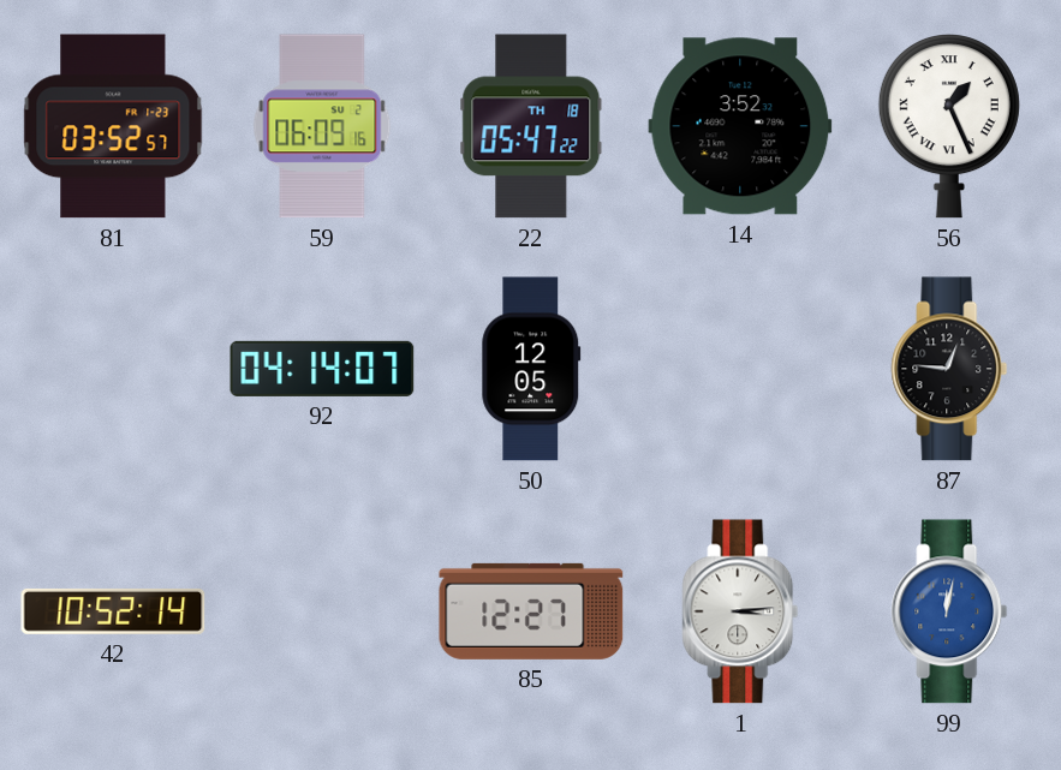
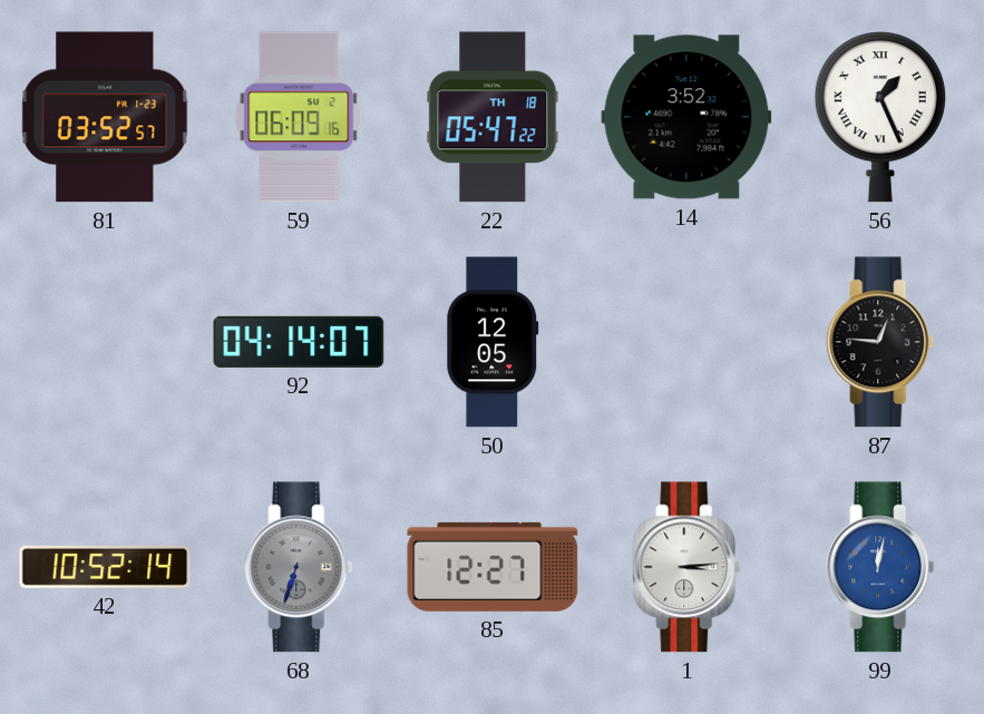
68: none -> 6:33 (299, 567)
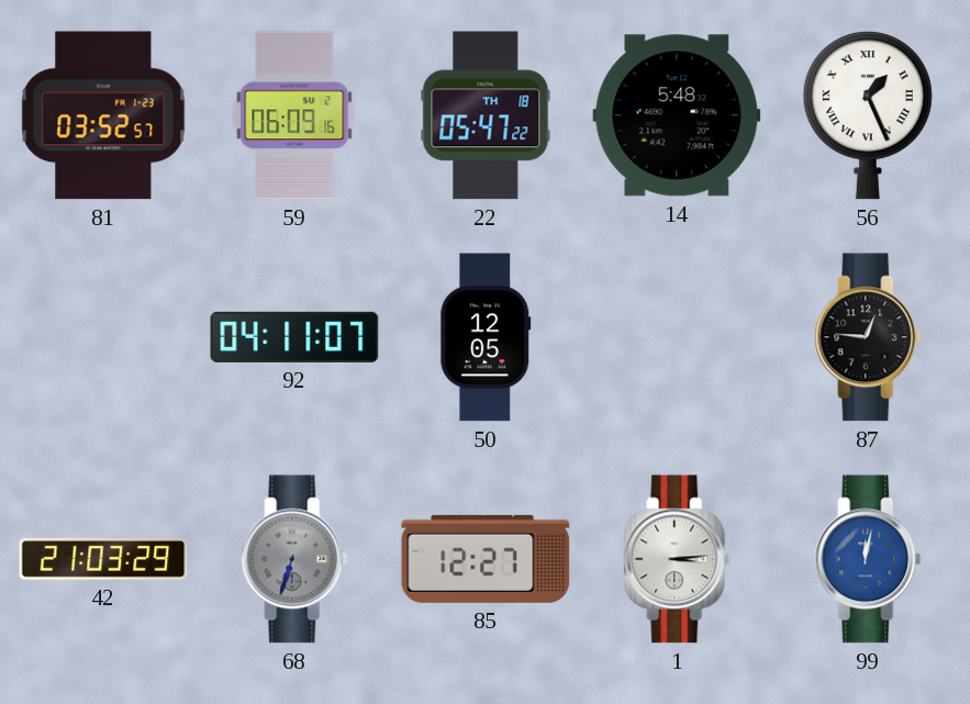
14: 3:52 -> 5:48 (677, 115)
92: 04:14 -> 04:11 (294, 337)
42: 10:52 -> 21:03 (103, 559)
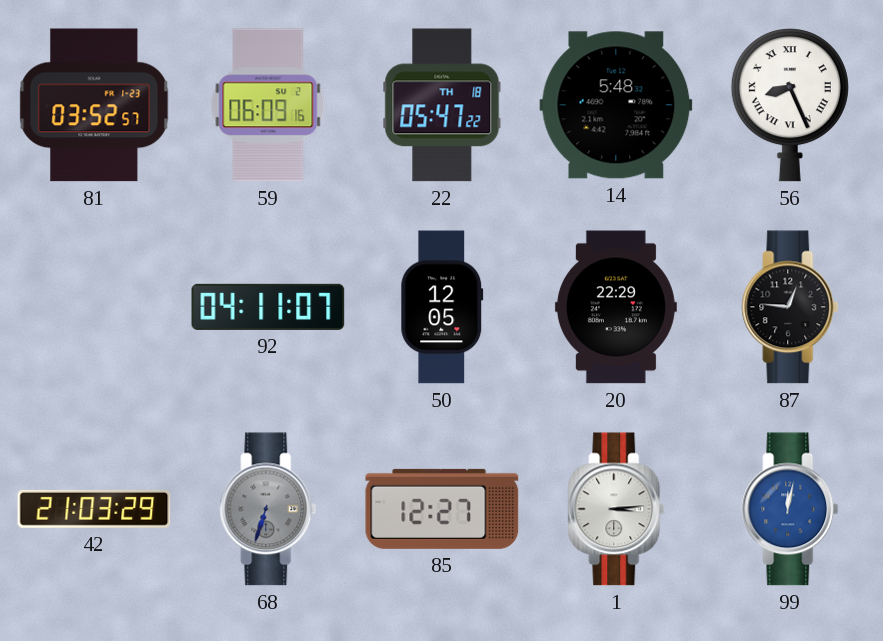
56: 1:26 -> 8:26 (790, 106)
20: none -> 22:29 (616, 307)
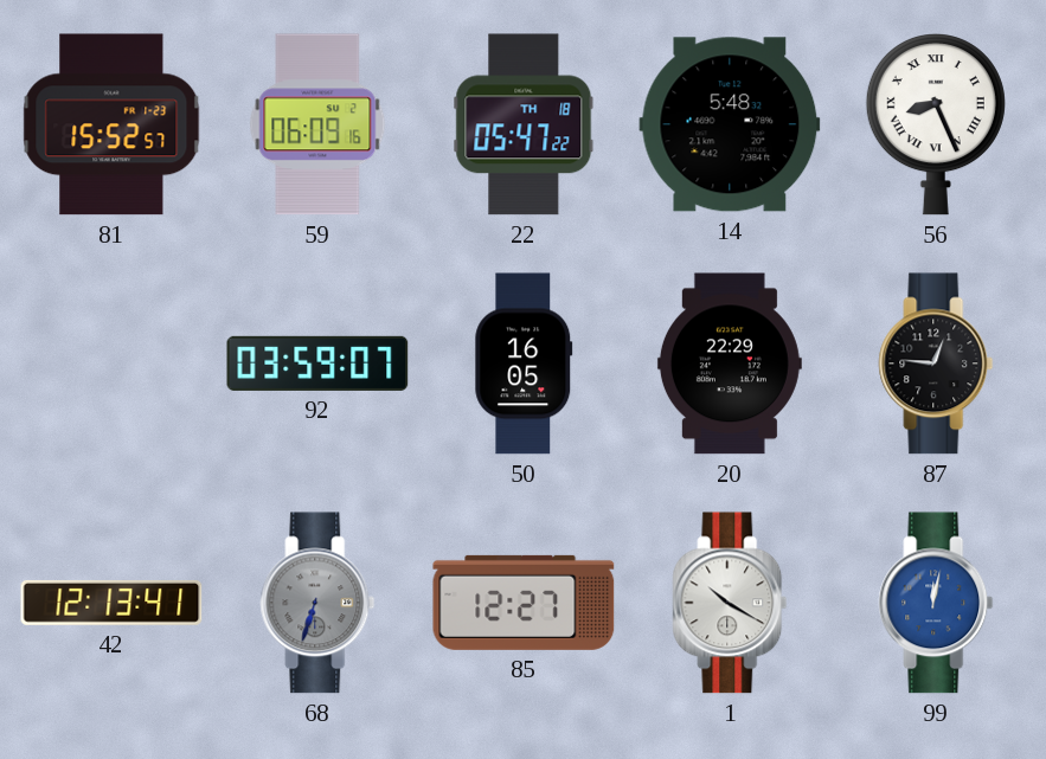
81: 03:52 -> 15:52 (111, 124)
92: 04:11 -> 03:59 (317, 364)
50: 12:05 -> 16:05 (524, 364)
42: 21:03 -> 12:13 (111, 603)
1: 3:14 -> 10:20 (730, 603)
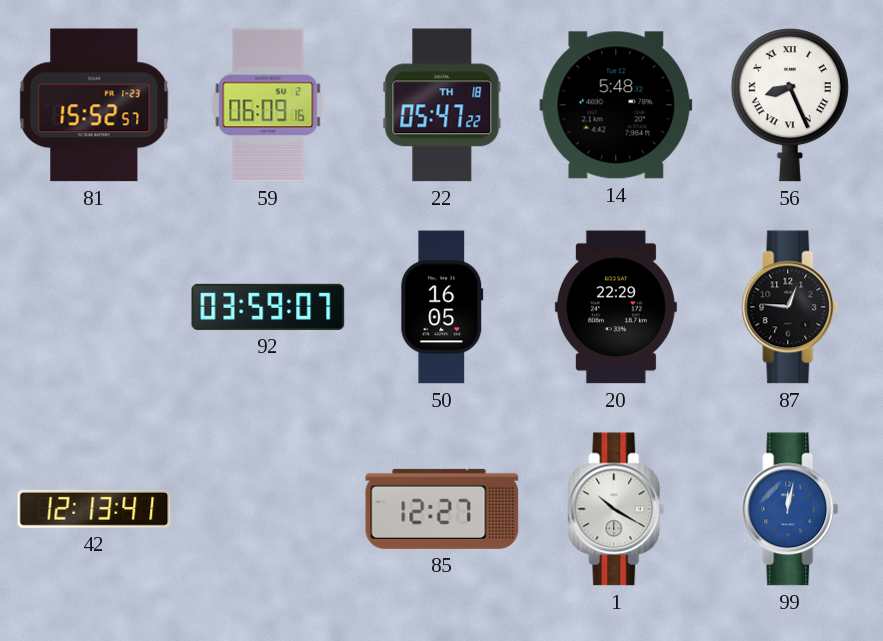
68: 6:33 -> none (317, 603)
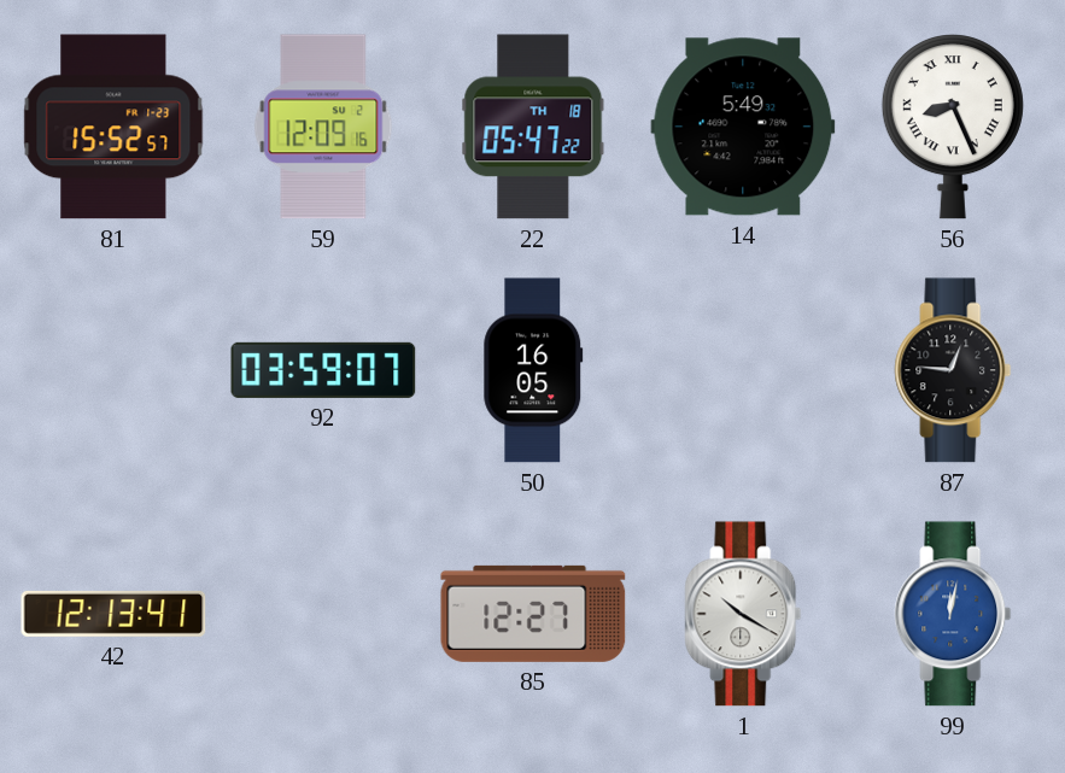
59: 06:09 -> 12:09 (323, 127)
14: 5:48 -> 5:49 (743, 127)
20: 22:29 -> none (616, 307)
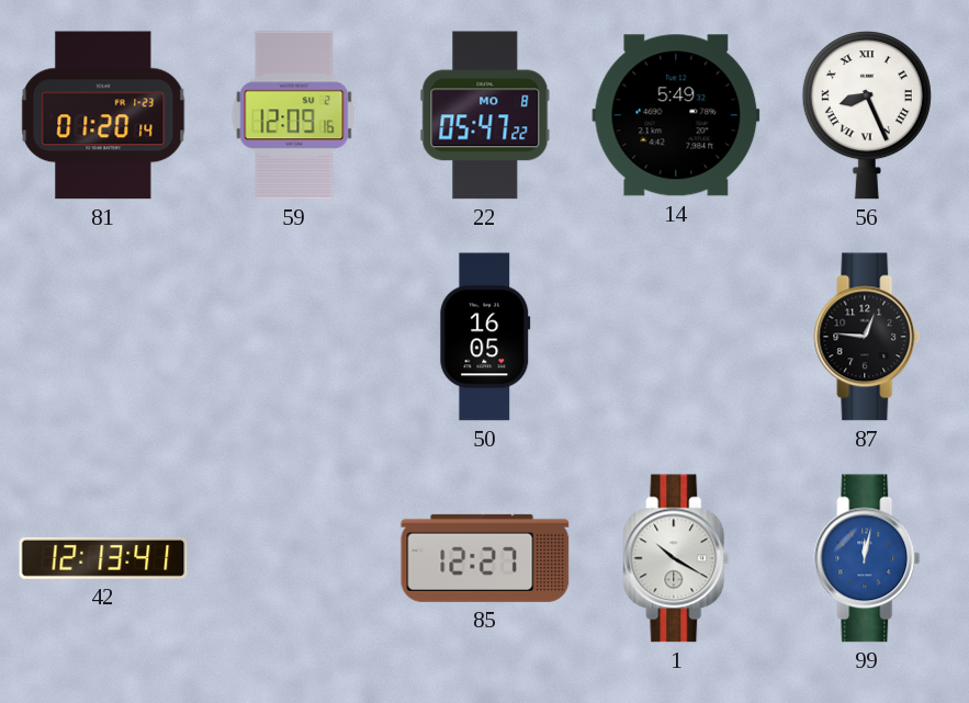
81: 15:52 -> 01:20 (103, 115)
22 date: TH 18 -> MO 8 (485, 115)
92: 03:59 -> none (323, 370)
